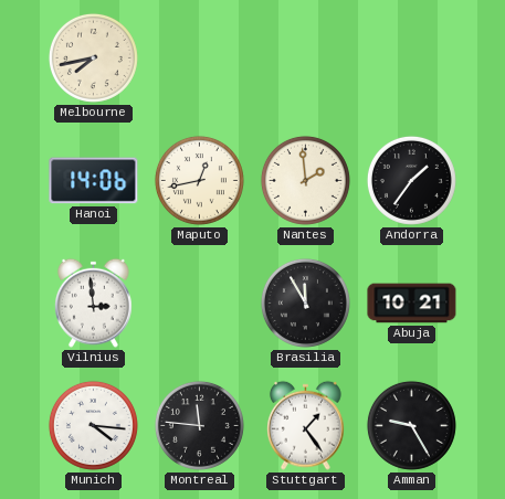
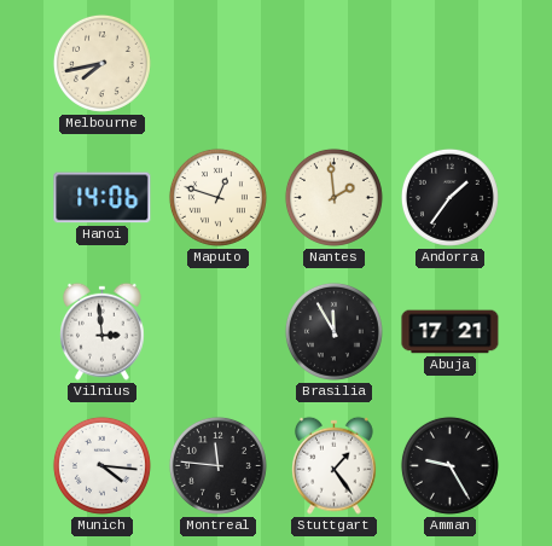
Maputo: 12:43 -> 12:48 (217, 197)
Abuja: 10:21 -> 17:21 (451, 332)
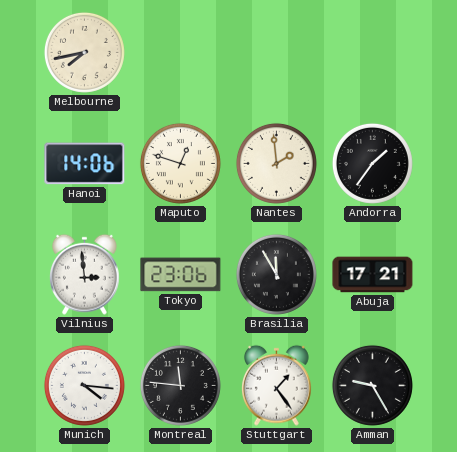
Tokyo: none -> 23:06 (181, 275)
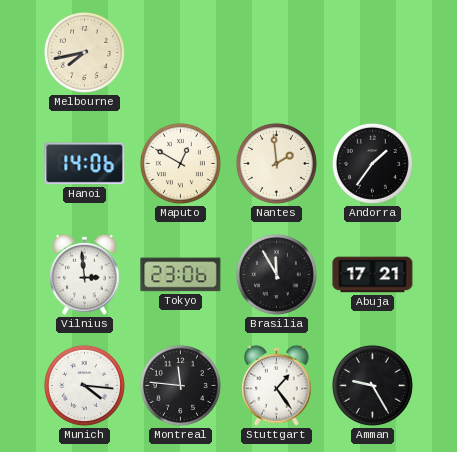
Maputo: 12:48 -> 12:50 (180, 163)
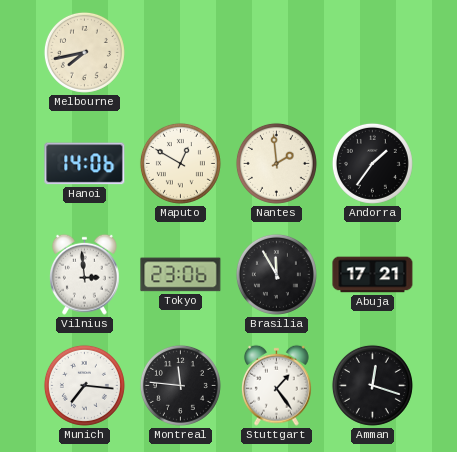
Munich: 4:16 -> 7:16 (84, 385)
Amman: 9:25 -> 12:18 (372, 385)
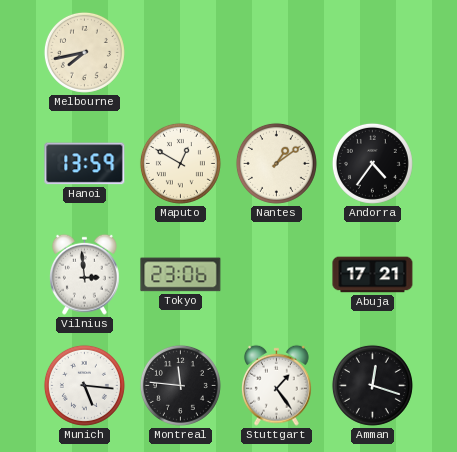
Hanoi: 14:06 -> 13:59 (85, 164)
Nantes: 1:59 -> 1:09 (276, 163)
Andorra: 1:36 -> 4:36 (372, 163)
Brasilia: 11:55 -> none (276, 274)
Munich: 7:16 -> 5:16 (84, 385)
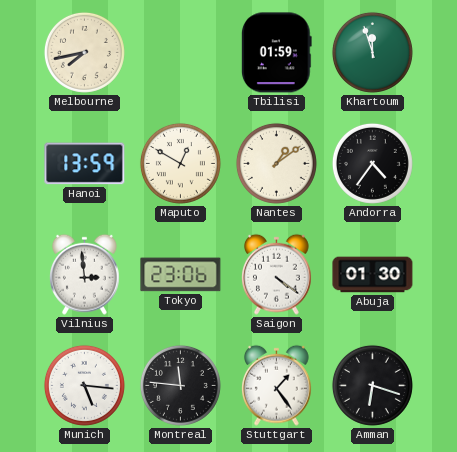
Tbilisi: none -> 01:59 (276, 53)
Khartoum: none -> 11:57 (372, 52)
Saigon: none -> 4:21 (277, 274)
Abuja: 17:21 -> 01:30 (373, 275)
Amman: 12:18 -> 6:18 (372, 385)
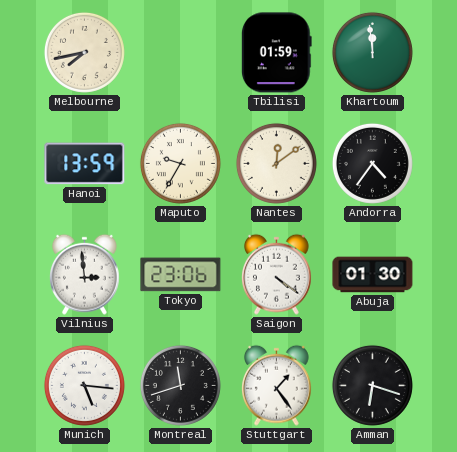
Khartoum: 11:57 -> 11:59 (372, 52)
Maputo: 12:50 -> 9:35 (180, 163)
Nantes: 1:09 -> 12:09 (276, 163)
Montreal: 11:46 -> 11:42 (180, 385)
